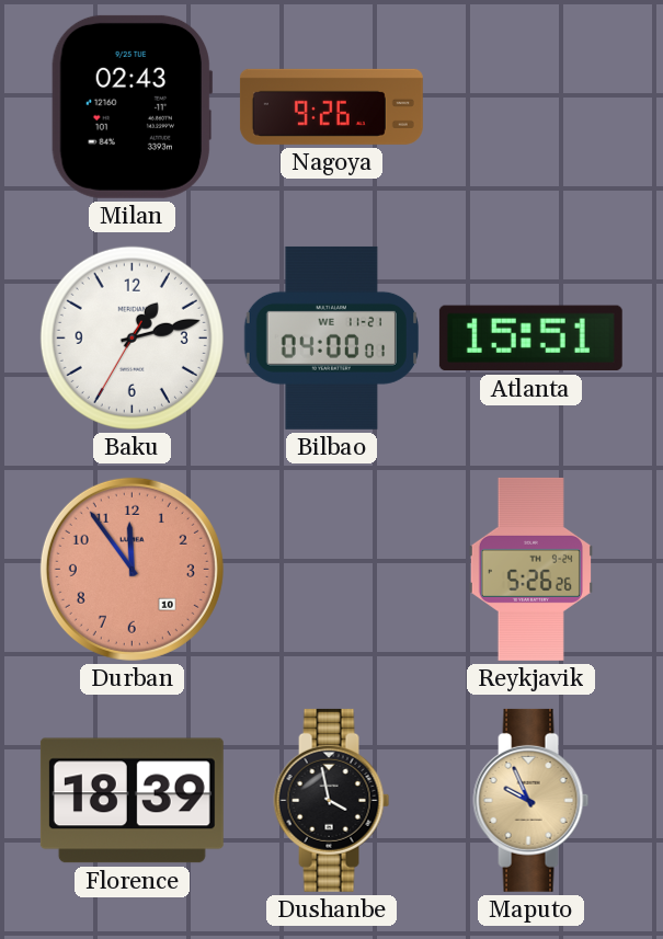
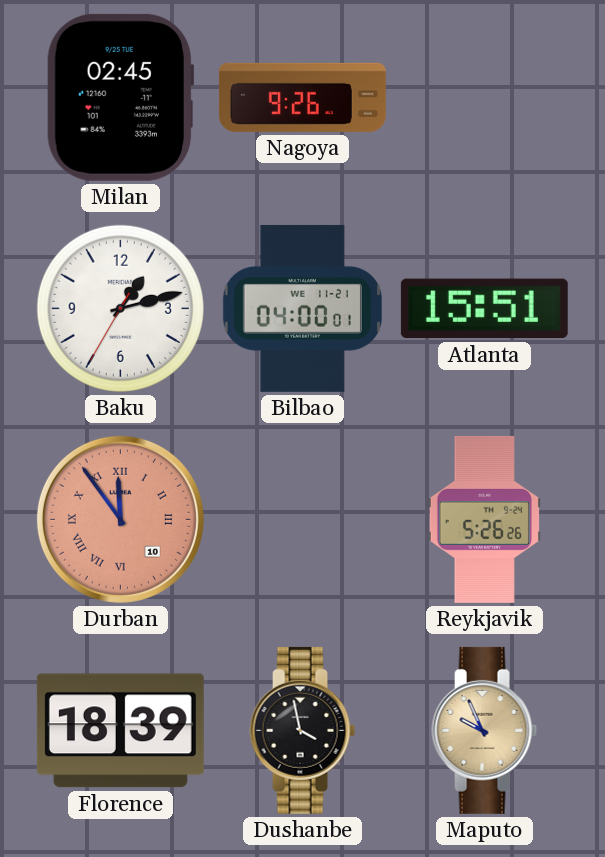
Milan: 02:43 -> 02:45 (121, 97)
Durban numerals: Arabic -> Roman (120, 519)
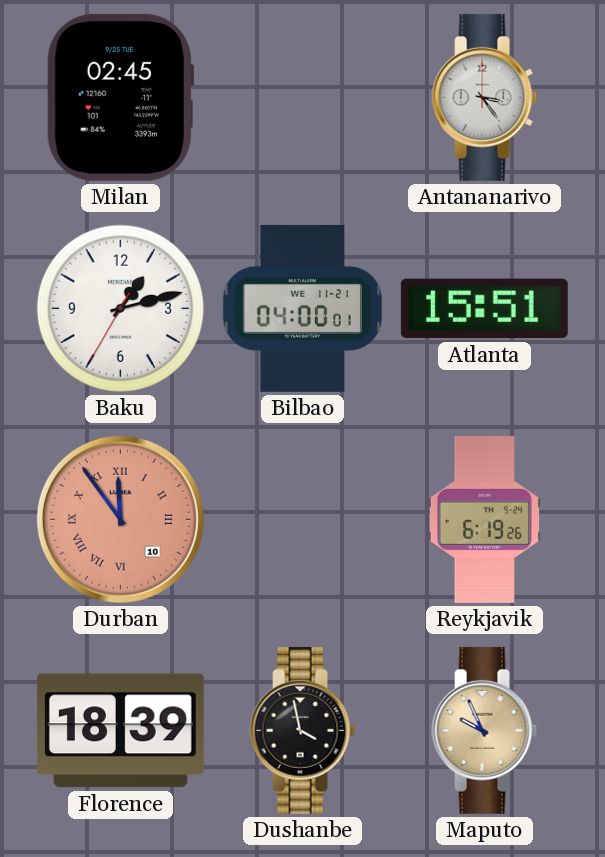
Nagoya: 9:26 -> none (302, 97)
Antananarivo: none -> 3:24 (485, 97)
Reykjavik: 5:26 -> 6:19 (484, 519)
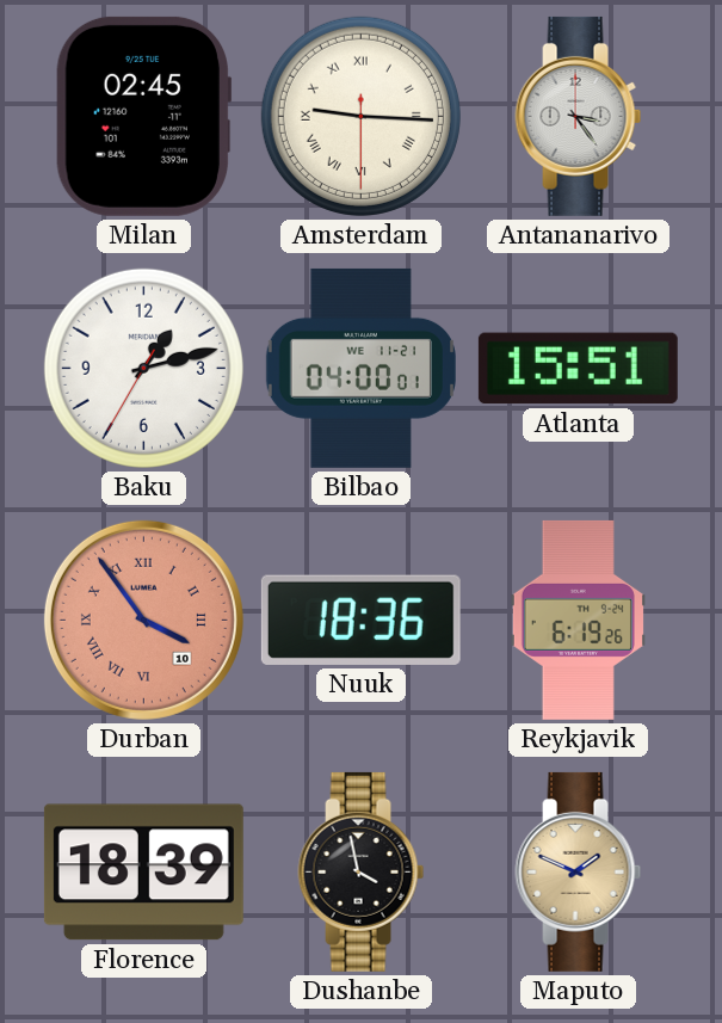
Amsterdam: none -> 9:15 (360, 116)
Durban: 11:54 -> 3:54 (143, 620)
Nuuk: none -> 18:36 (360, 620)
Maputo: 9:56 -> 1:49 (579, 871)
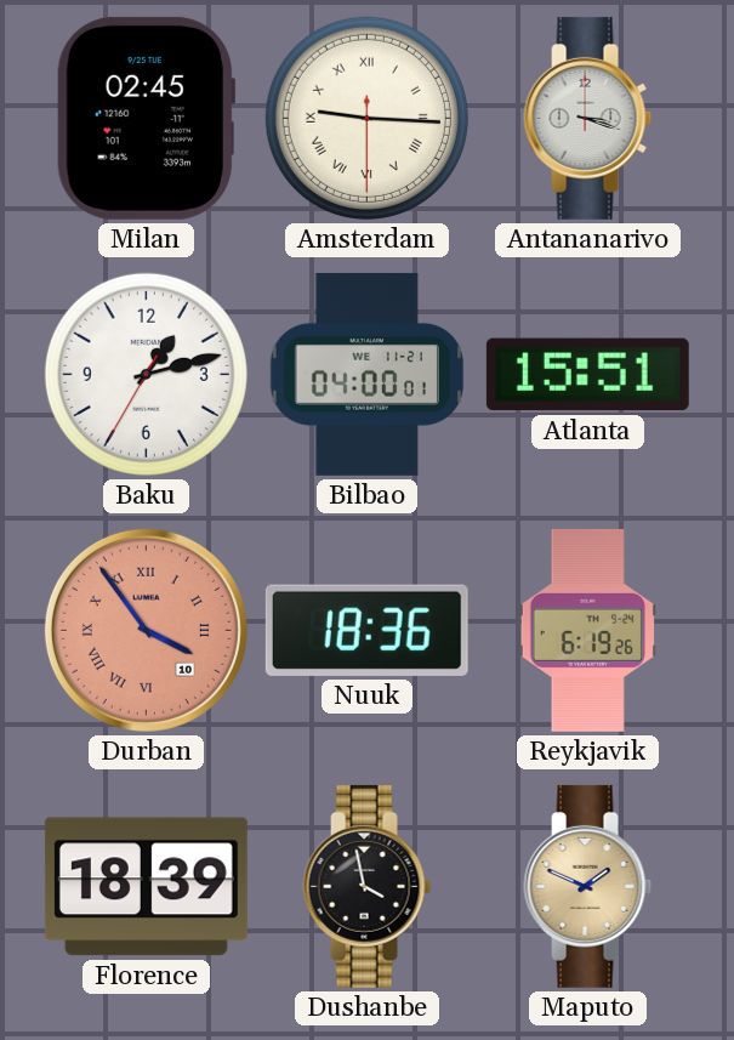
Antananarivo: 3:24 -> 3:18 (588, 118)
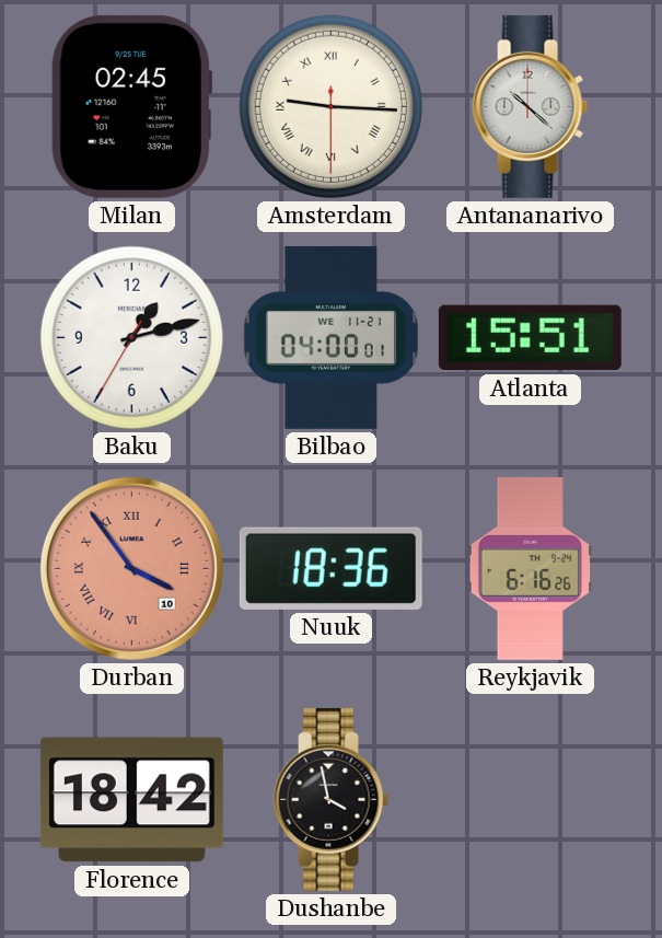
Antananarivo: 3:18 -> 10:22 (531, 106)
Reykjavik: 6:19 -> 6:16 (530, 568)
Florence: 18:39 -> 18:42 (131, 800)
Maputo: 1:49 -> none (588, 886)
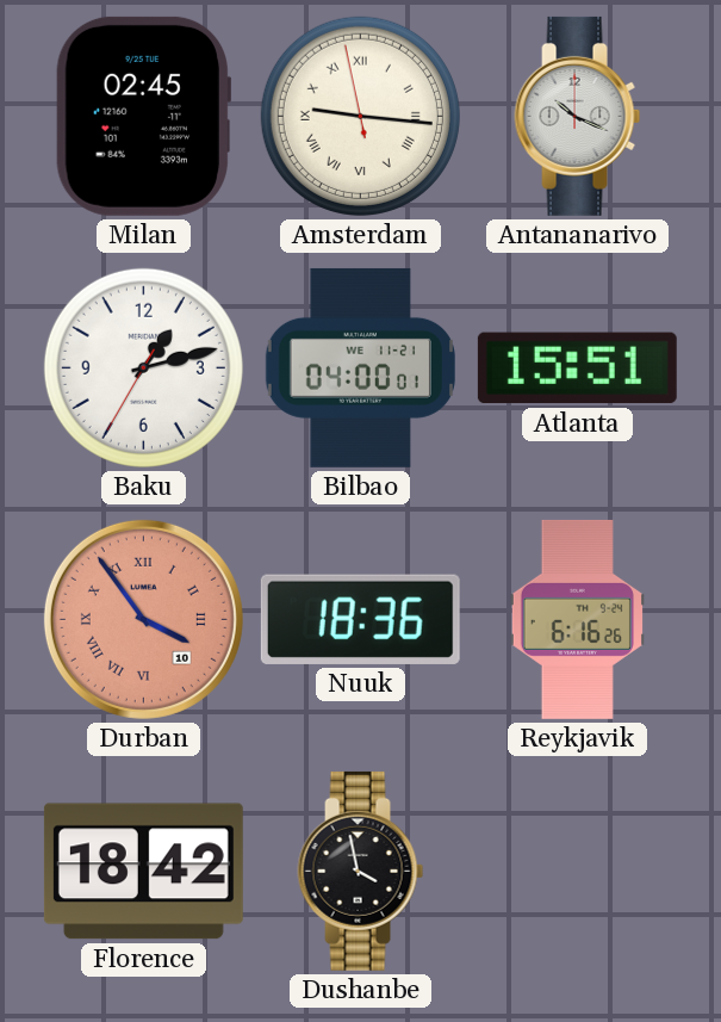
Amsterdam: 9:15:30 -> 9:15:58 (360, 116)
Antananarivo: 10:22 -> 10:19 (578, 116)
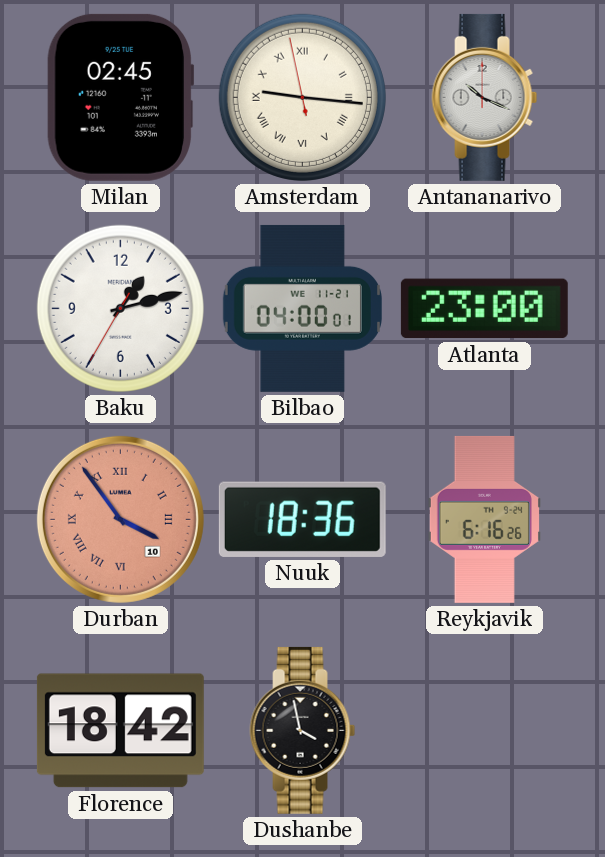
Atlanta: 15:51 -> 23:00 (484, 309)
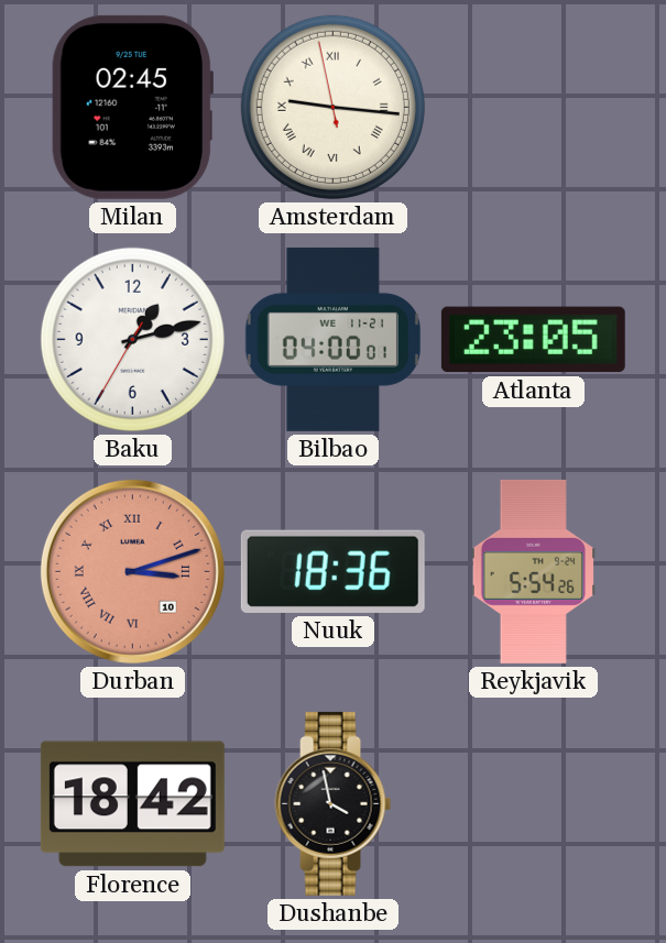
Antananarivo: 10:19 -> none (485, 97)
Atlanta: 23:00 -> 23:05 (533, 340)
Durban: 3:54 -> 3:12 (132, 571)
Reykjavik: 6:16 -> 5:54 (533, 571)
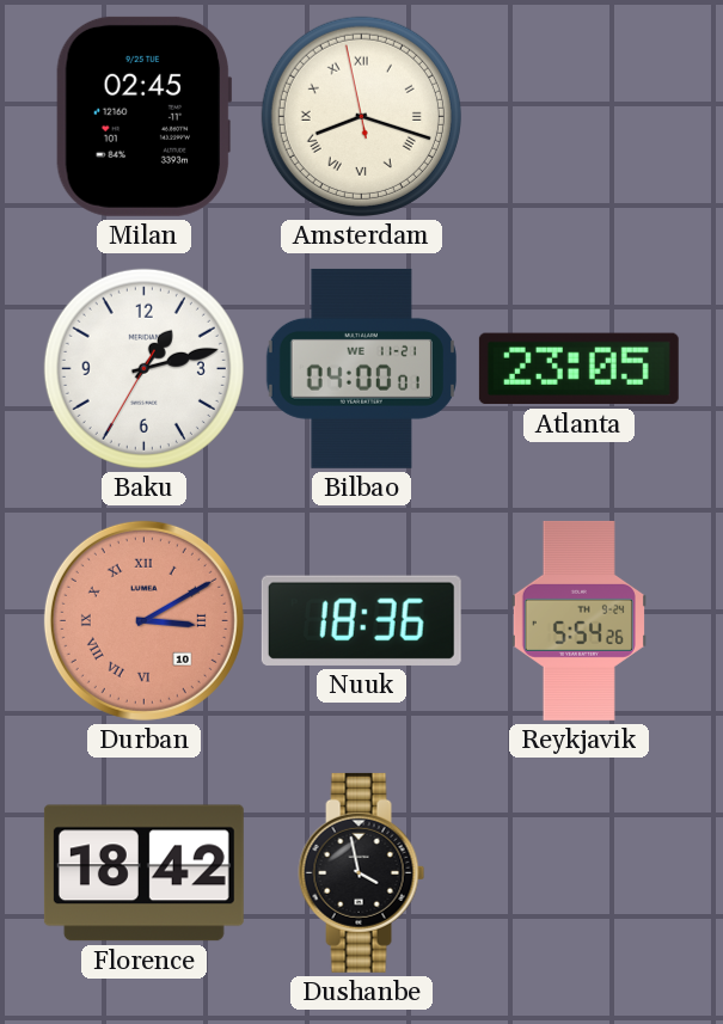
Amsterdam: 9:15 -> 8:17 (361, 116)
Durban: 3:12 -> 3:10 (143, 620)
